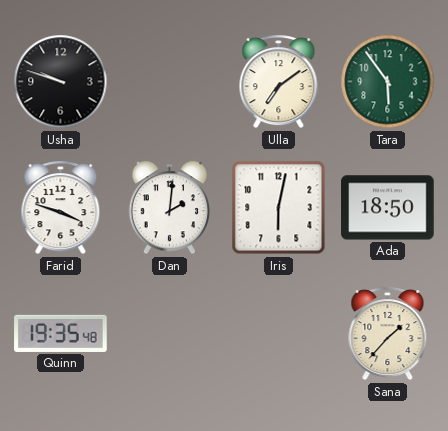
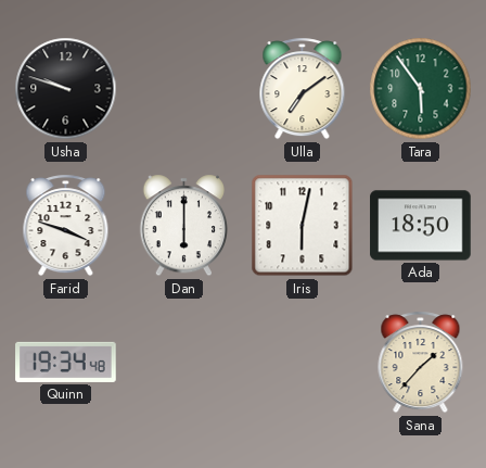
Dan: 2:01 -> 6:00 (183, 226)
Quinn: 19:35 -> 19:34 (66, 362)
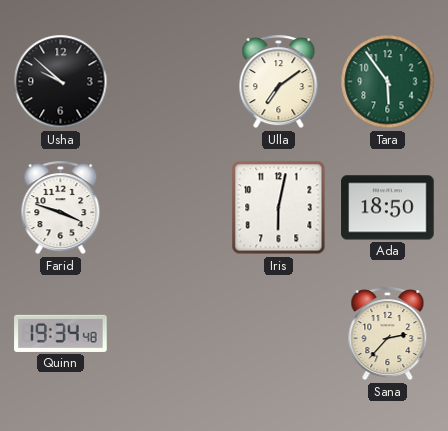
Usha: 9:48 -> 9:52 (61, 82)
Dan: 6:00 -> none (183, 226)
Sana: 1:37 -> 2:37 (388, 334)
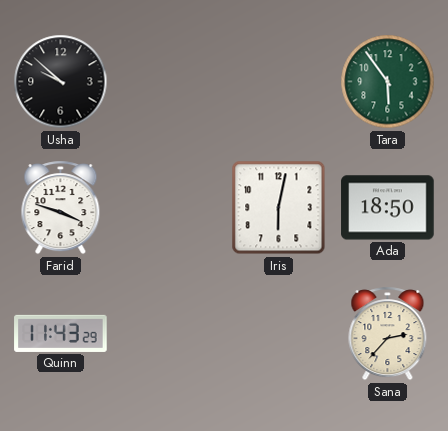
Ulla: 7:09 -> none (279, 82)
Quinn: 19:34 -> 11:43 (61, 333)
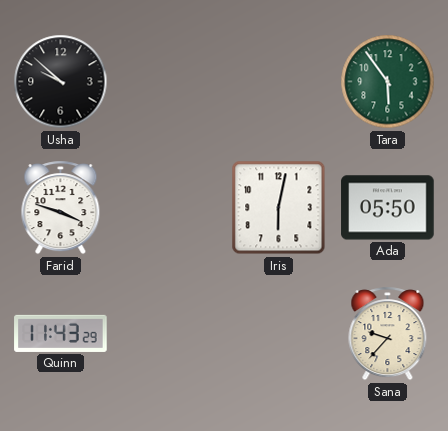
Ada: 18:50 -> 05:50 (388, 208)
Sana: 2:37 -> 9:37 (388, 334)
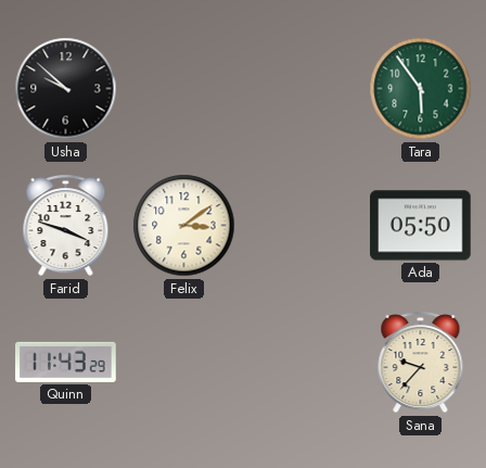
Felix: none -> 3:09 (184, 226)
Iris: 6:02 -> none (279, 208)
